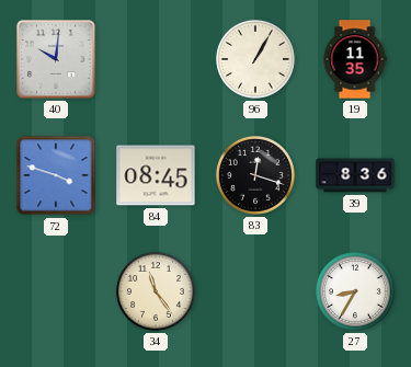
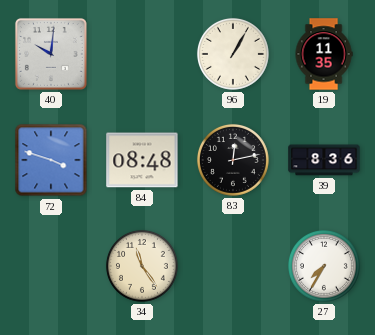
84: 08:45 -> 08:48 (142, 160)
83: 12:18 -> 12:13 (233, 160)
27: 8:35 -> 7:35 (324, 266)
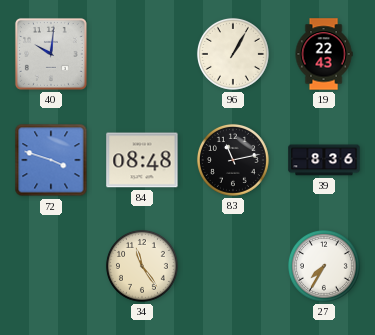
19: 11:35 -> 22:43 (324, 54)
83: 12:13 -> 11:13 (233, 160)
